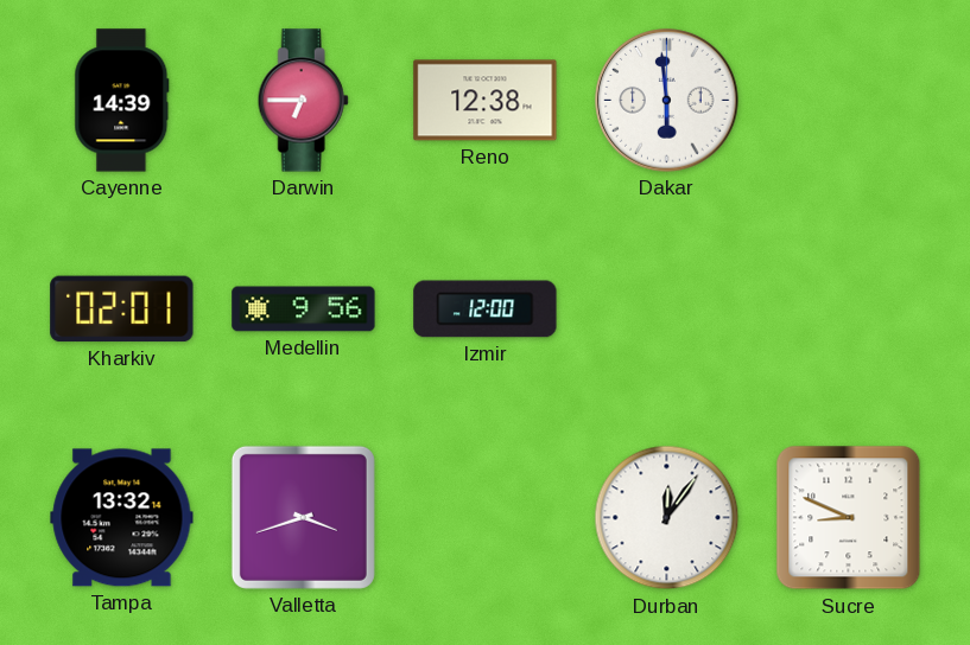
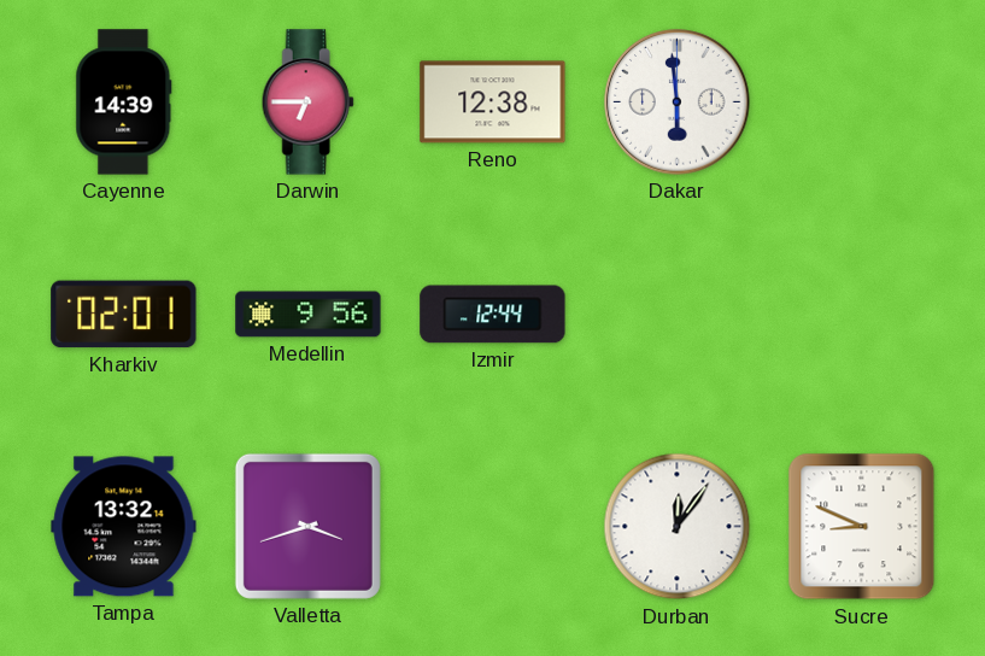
Izmir: 12:00 -> 12:44 (493, 315)
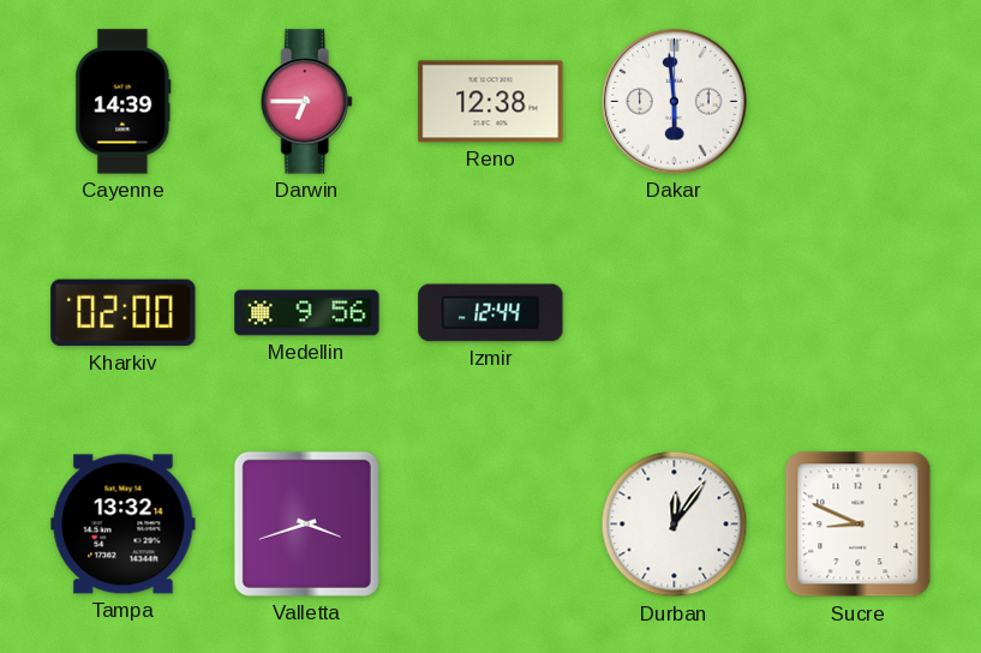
Kharkiv: 02:01 -> 02:00 (124, 313)
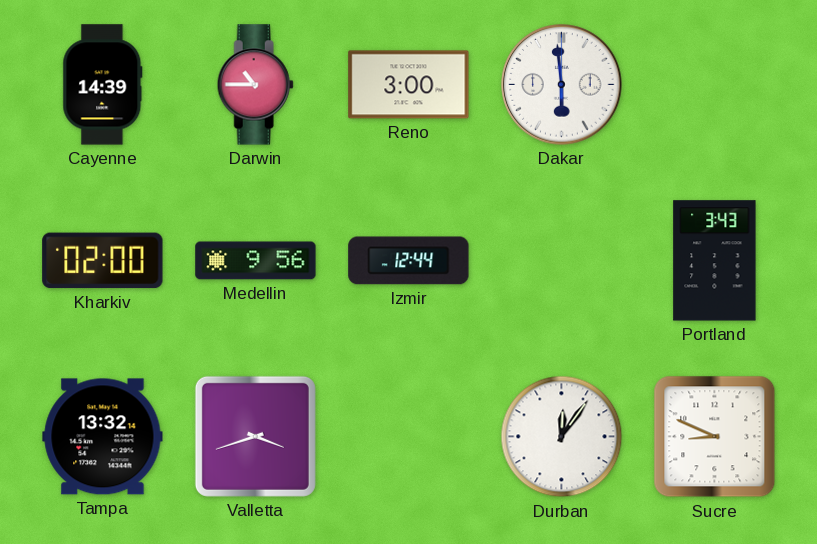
Darwin: 6:45 -> 10:45 (255, 85)
Reno: 12:38 -> 3:00 (409, 85)
Portland: none -> 3:43 (715, 261)
